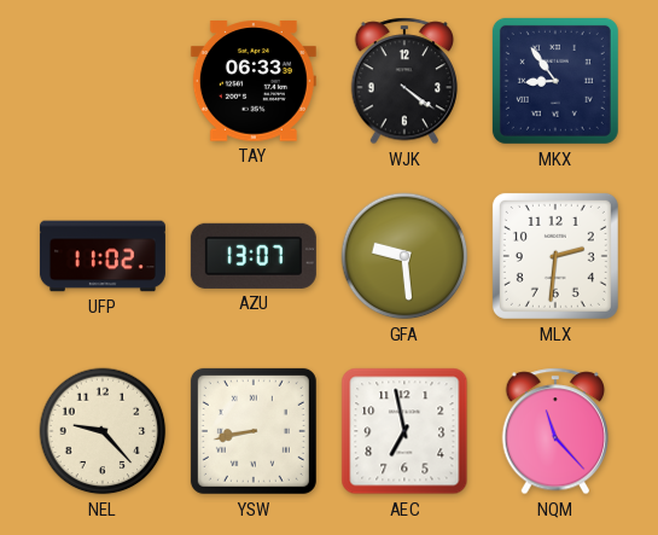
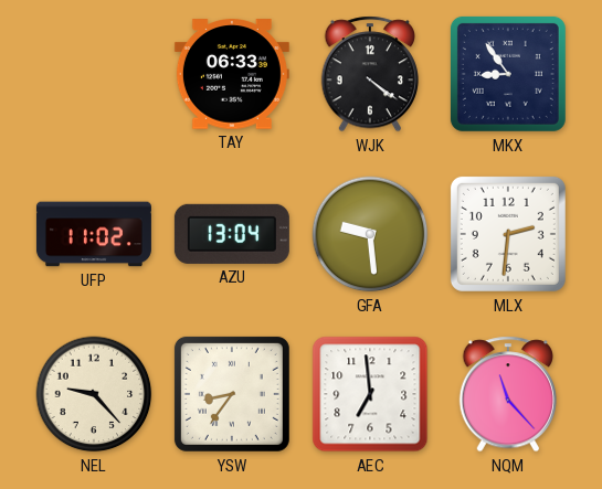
AZU: 13:07 -> 13:04 (232, 234)
YSW: 8:43 -> 8:36 (232, 394)
AEC: 6:58 -> 6:59 (370, 394)
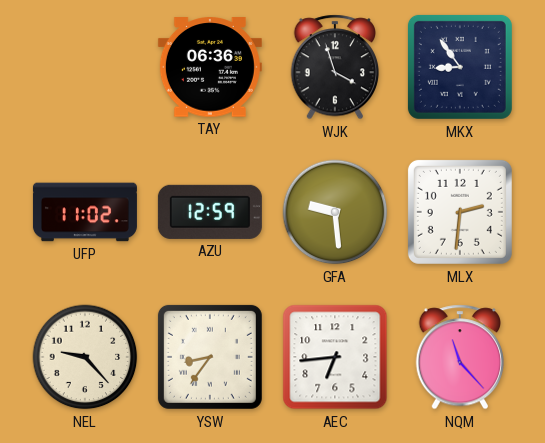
TAY: 06:33 -> 06:36 (210, 67)
WJK: 4:21 -> 3:57 (335, 67)
AZU: 13:04 -> 12:59 (210, 212)
AEC: 6:59 -> 6:44 (335, 357)
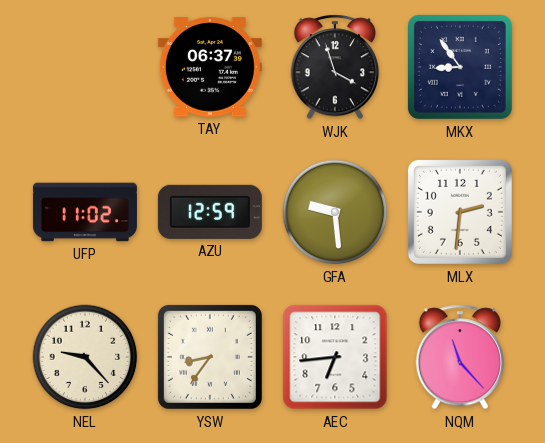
TAY: 06:36 -> 06:37 (210, 67)
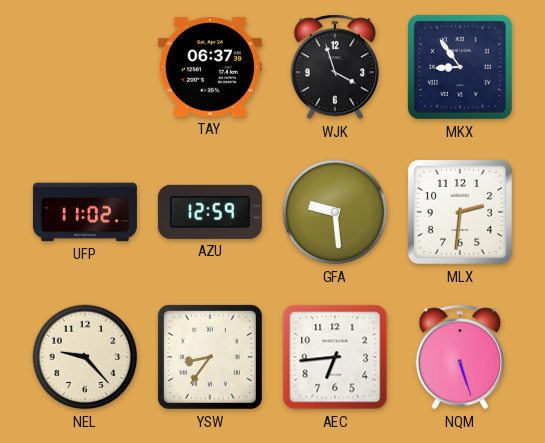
NQM: 11:23 -> 5:27 (460, 357)
